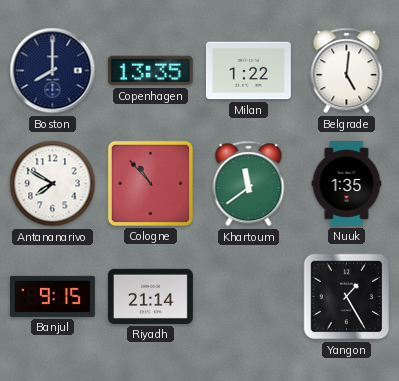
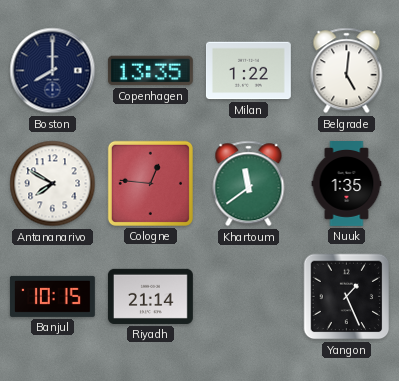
Cologne: 10:53 -> 12:46 (150, 183)
Banjul: 9:15 -> 10:15 (52, 296)
Yangon: 1:25 -> 1:26 (347, 297)
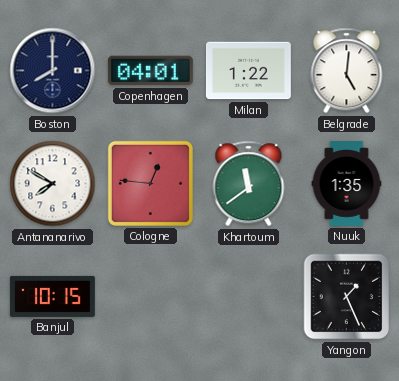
Copenhagen: 13:35 -> 04:01 (150, 71)
Riyadh: 21:14 -> none (150, 296)
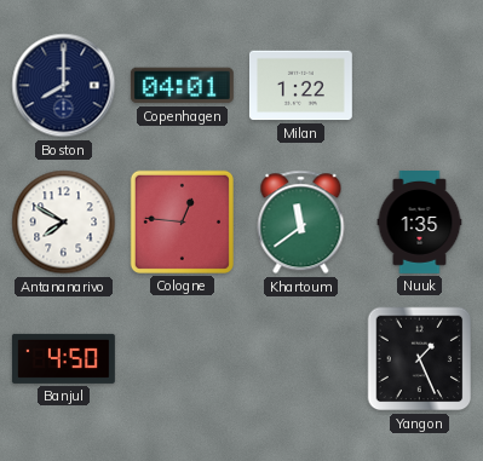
Belgrade: 5:01 -> none (347, 71)
Banjul: 10:15 -> 4:50 (63, 358)
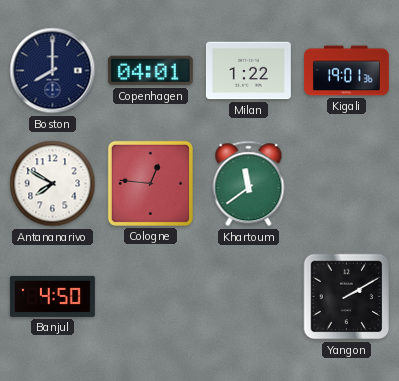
Kigali: none -> 19:01 (347, 71)
Nuuk: 1:35 -> none (420, 223)
Yangon: 1:26 -> 2:10 (347, 297)
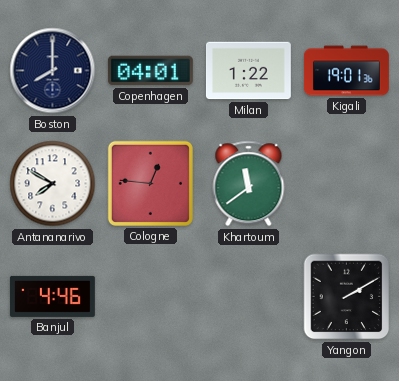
Banjul: 4:50 -> 4:46 (52, 296)
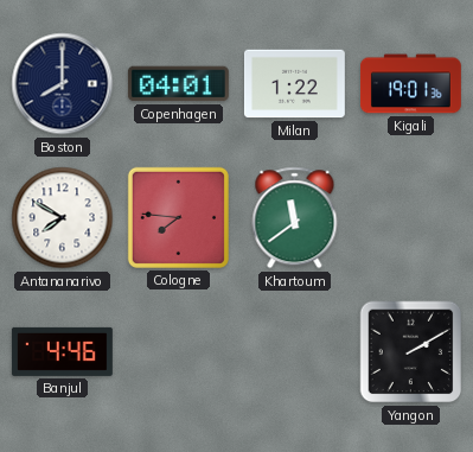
Cologne: 12:46 -> 7:46 (178, 217)
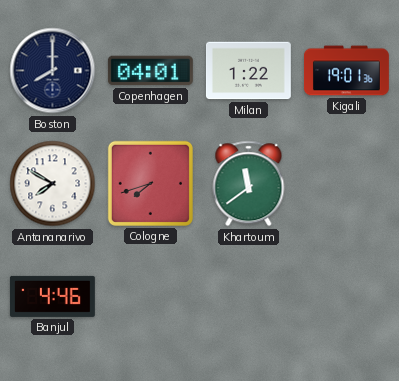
Cologne: 7:46 -> 7:42 (150, 183)
Yangon: 2:10 -> none (411, 352)
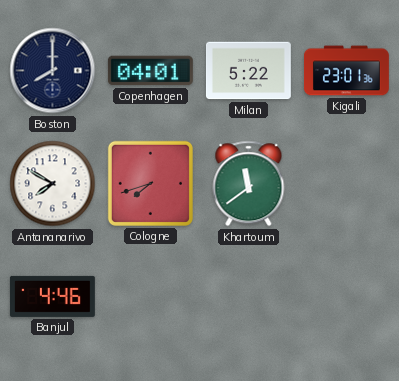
Milan: 1:22 -> 5:22 (248, 71)
Kigali: 19:01 -> 23:01 (347, 71)
